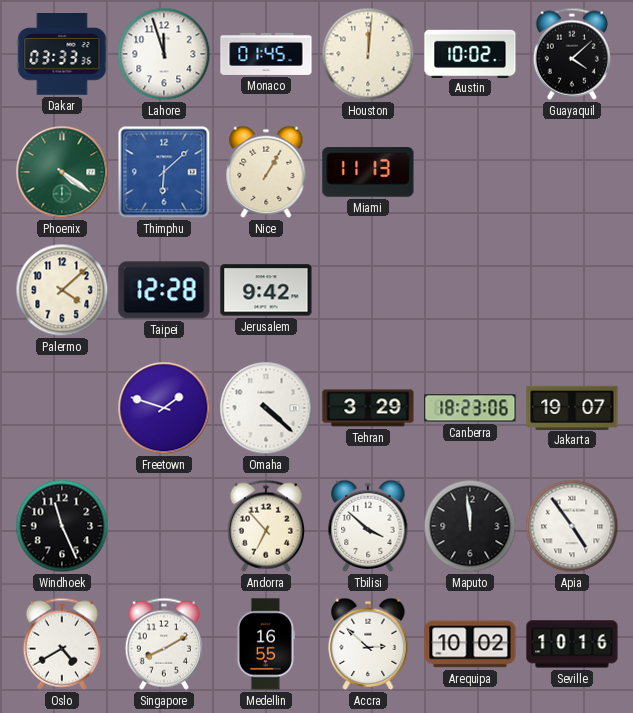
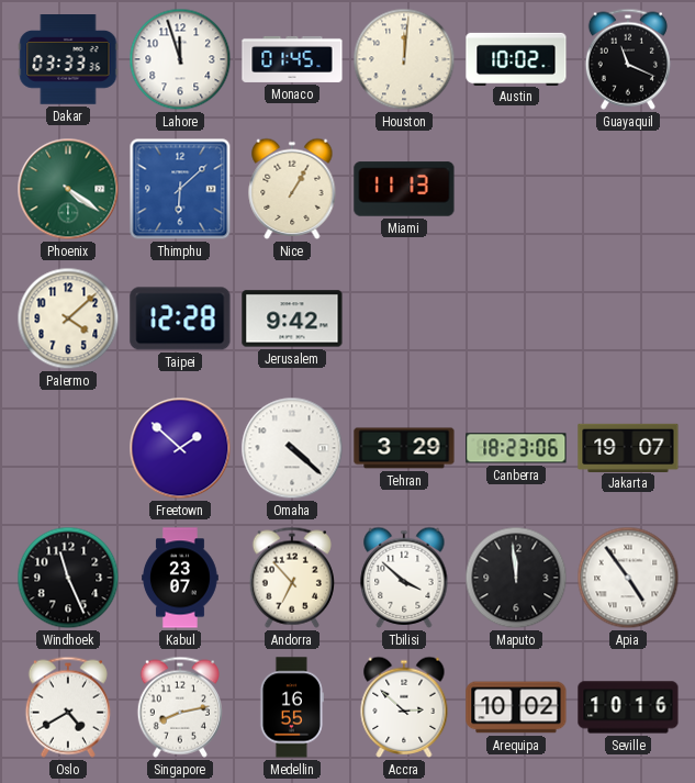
Guayaquil: 4:08 -> 11:19 (628, 59)
Freetown: 1:48 -> 1:52 (180, 448)
Kabul: none -> 23:07 (180, 578)
Singapore: 8:10 -> 8:13 (180, 707)
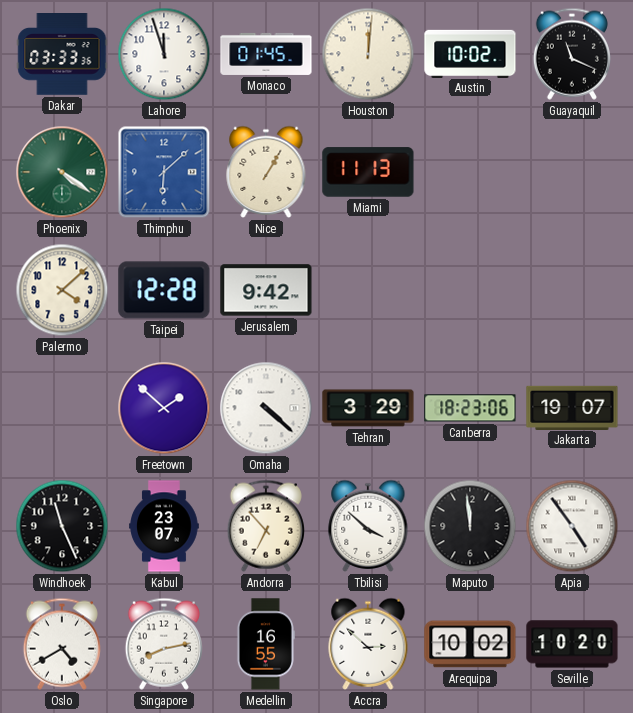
Seville: 10:16 -> 10:20 (572, 644)
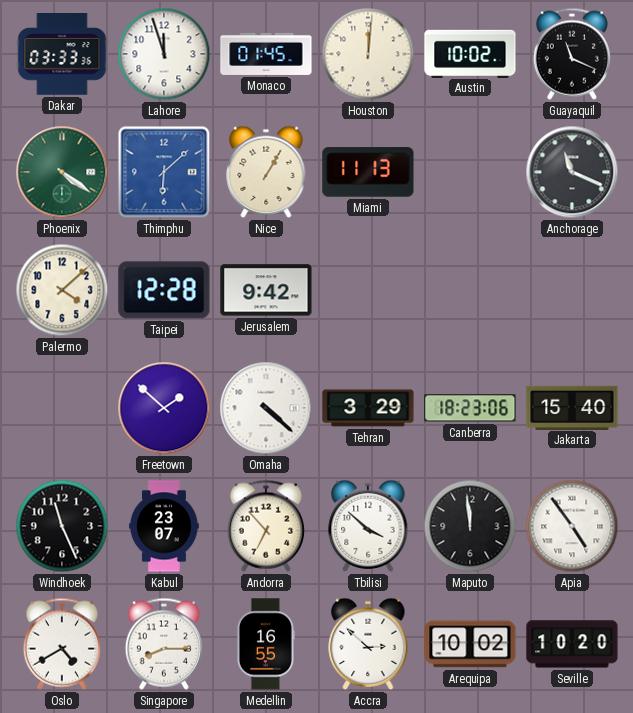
Anchorage: none -> 11:19 (572, 172)
Jakarta: 19:07 -> 15:40 (572, 407)
Singapore: 8:13 -> 8:15 (164, 644)
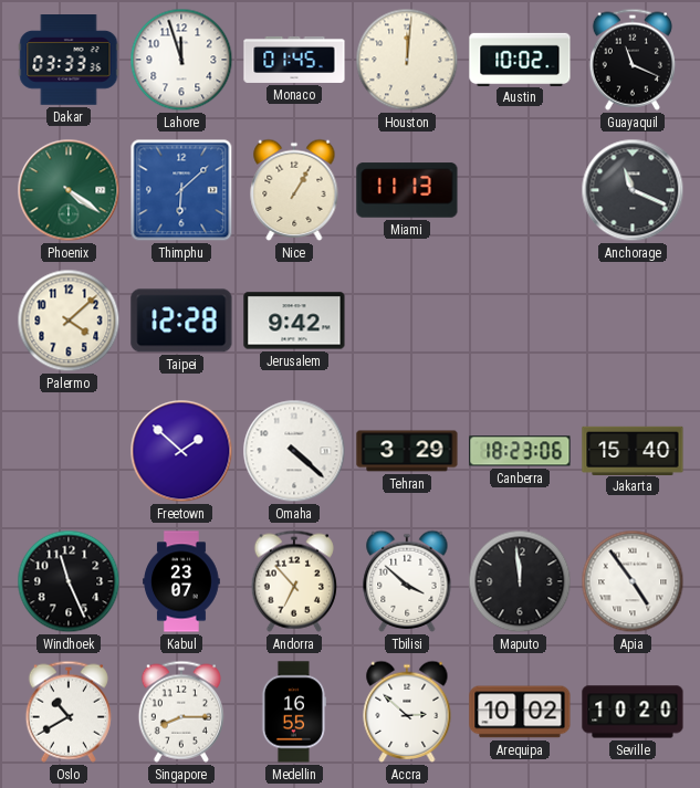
Oslo: 4:40 -> 10:40 (69, 712)
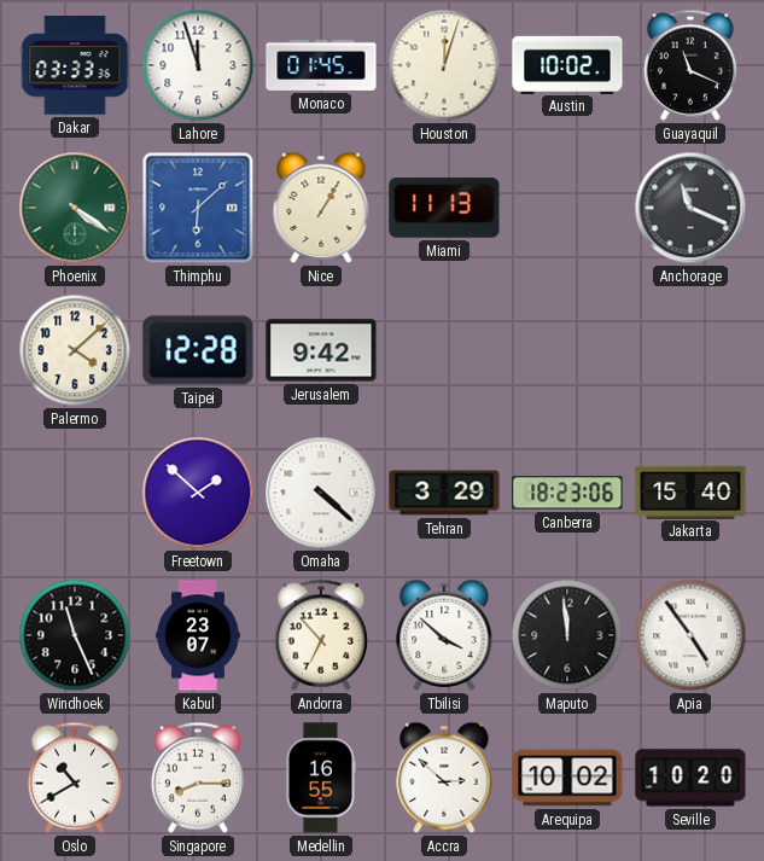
Houston: 12:01 -> 12:03 (444, 65)
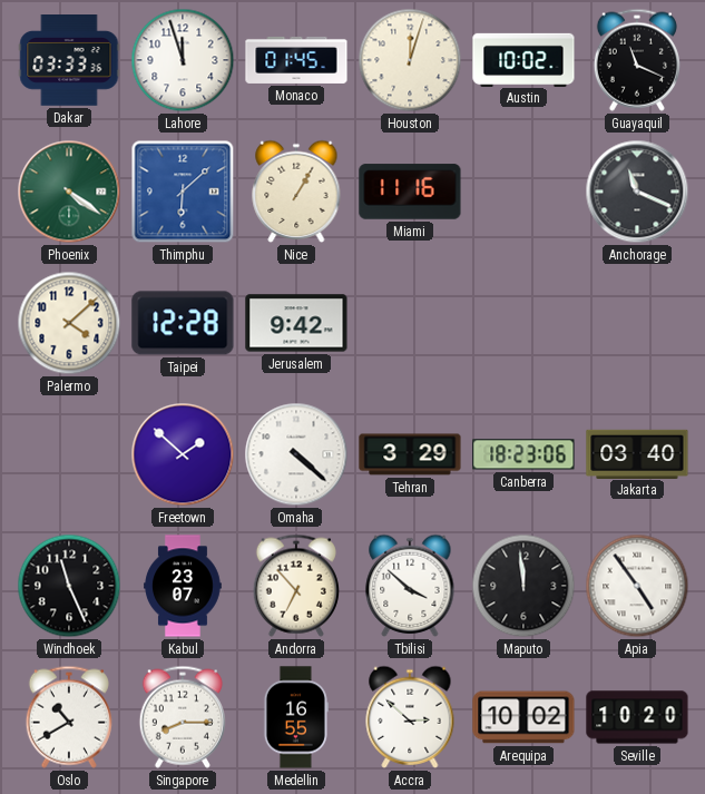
Miami: 11:13 -> 11:16 (410, 192)
Jakarta: 15:40 -> 03:40 (637, 453)
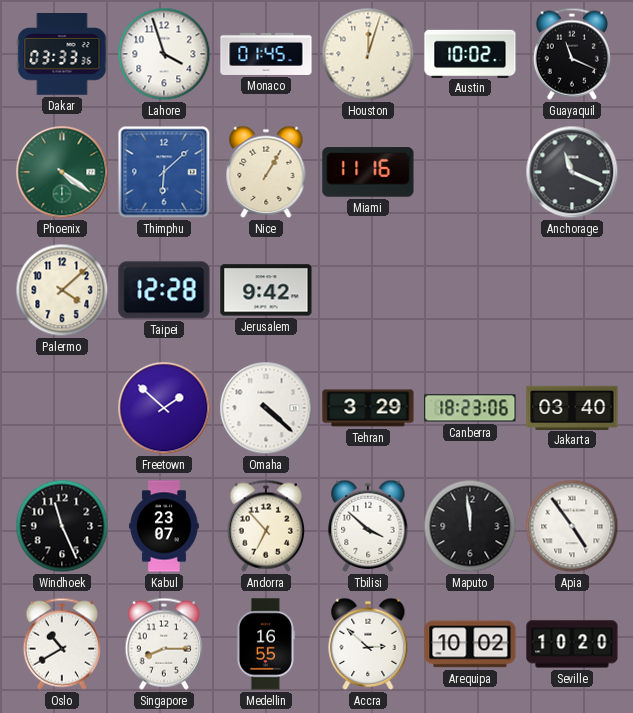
Lahore: 11:57 -> 3:57 (164, 54)
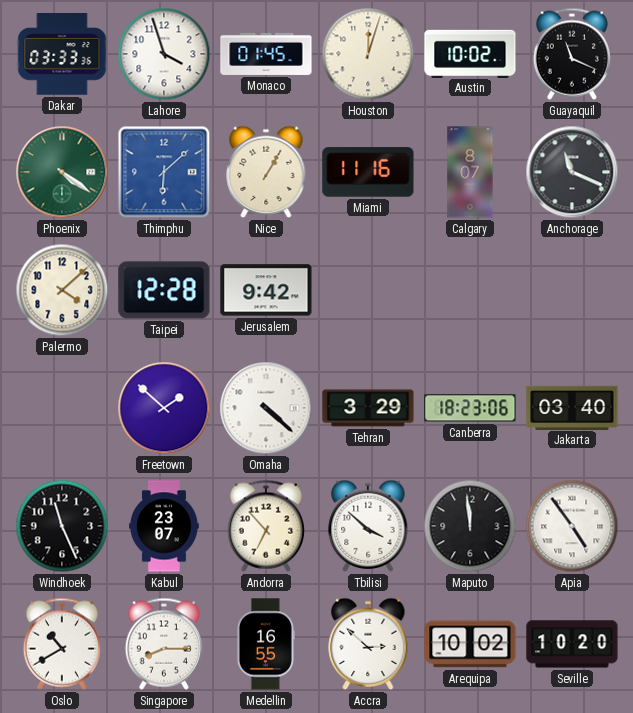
Calgary: none -> 8:07 (470, 172)
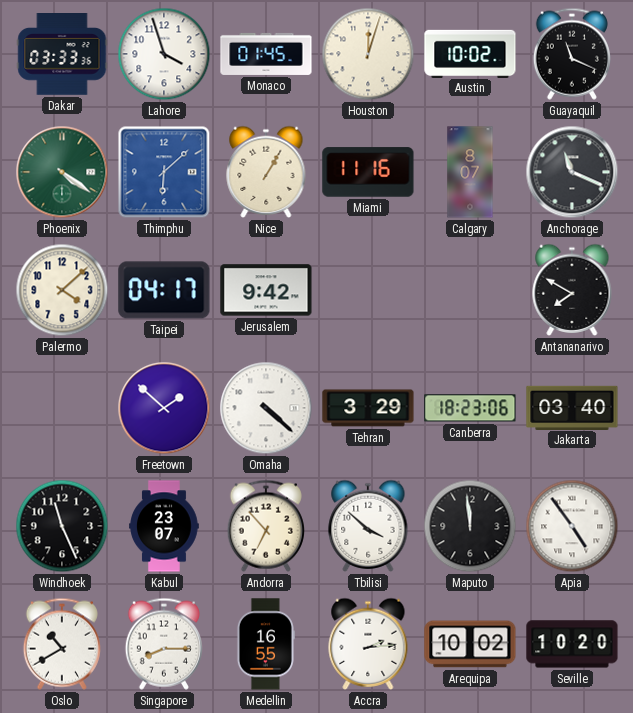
Taipei: 12:28 -> 04:17 (164, 290)
Antananarivo: none -> 7:50 (572, 290)
Accra: 2:52 -> 2:14 (368, 644)
